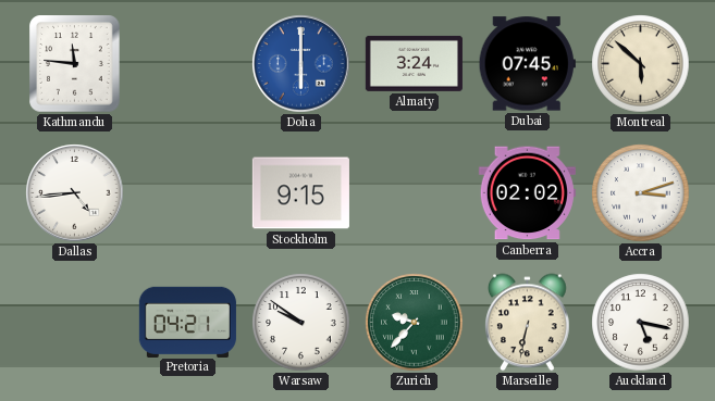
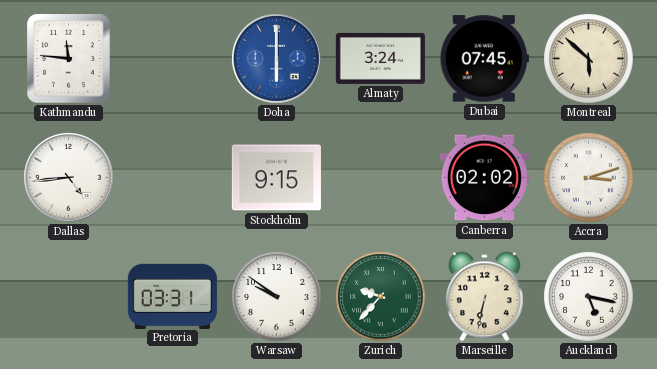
Pretoria: 04:21 -> 03:31 (172, 296)
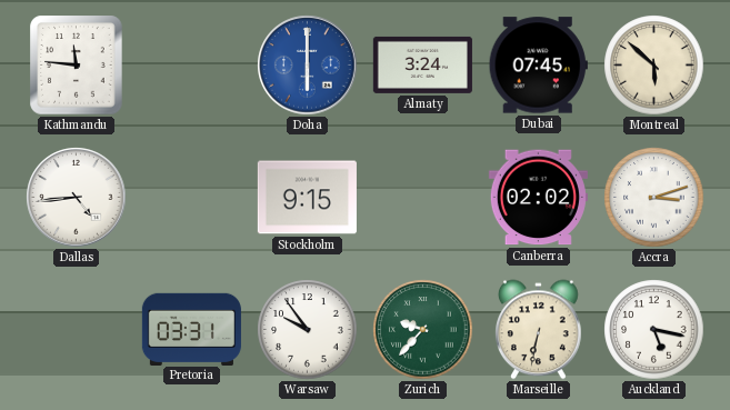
Warsaw: 9:51 -> 9:54 (308, 330)
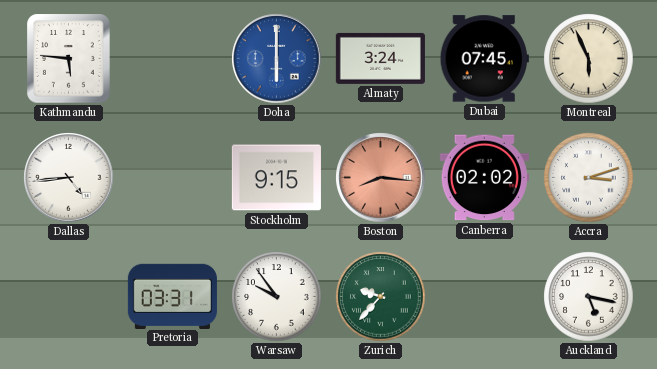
Kathmandu: 11:46 -> 5:46 (69, 59)
Montreal: 5:52 -> 5:56 (589, 59)
Boston: none -> 8:16 (381, 178)
Marseille: 6:32 -> none (539, 330)
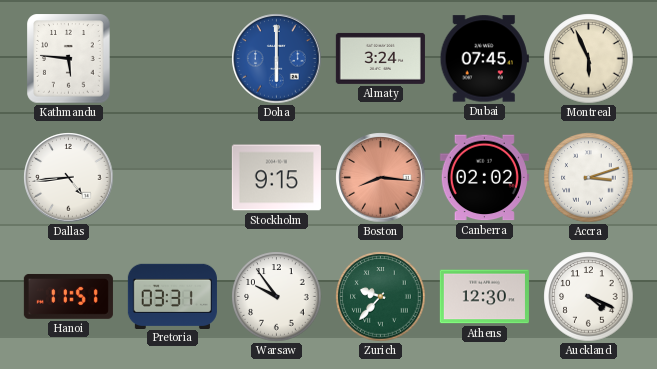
Hanoi: none -> 11:51 (68, 296)
Athens: none -> 12:30 (484, 297)
Auckland: 5:17 -> 4:19 (589, 297)
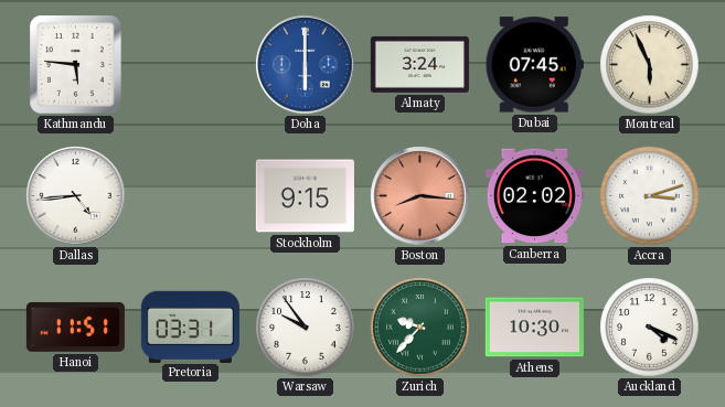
Athens: 12:30 -> 10:30 (534, 328)
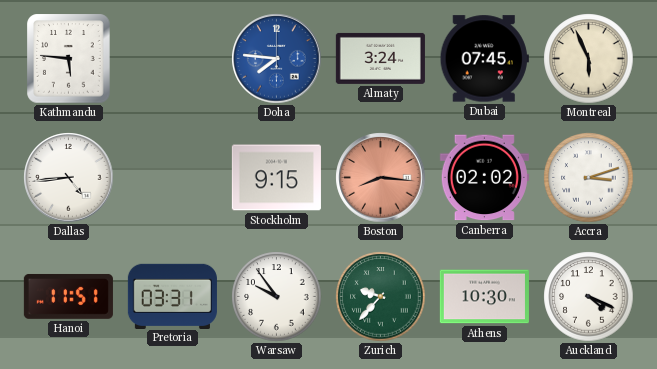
Doha: 6:00 -> 7:46 (277, 59)
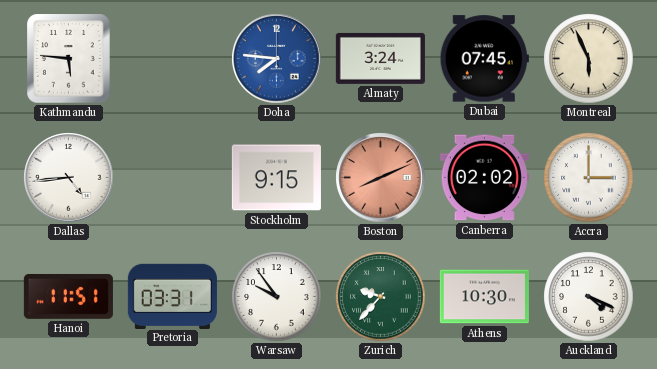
Boston: 8:16 -> 8:11 (381, 178)
Accra: 3:12 -> 3:00 (589, 178)
